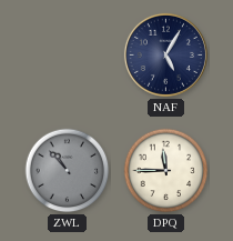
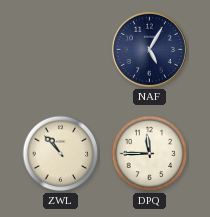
ZWL dial: grey -> cream (61, 154)
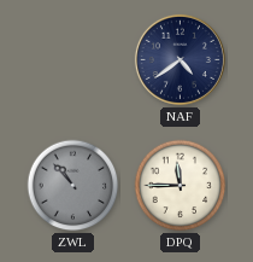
NAF: 5:05 -> 4:39 (180, 59)
ZWL dial: cream -> grey (73, 186)
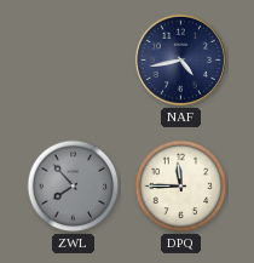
NAF: 4:39 -> 4:43 (180, 59)
ZWL: 10:53 -> 7:53 (74, 187)
